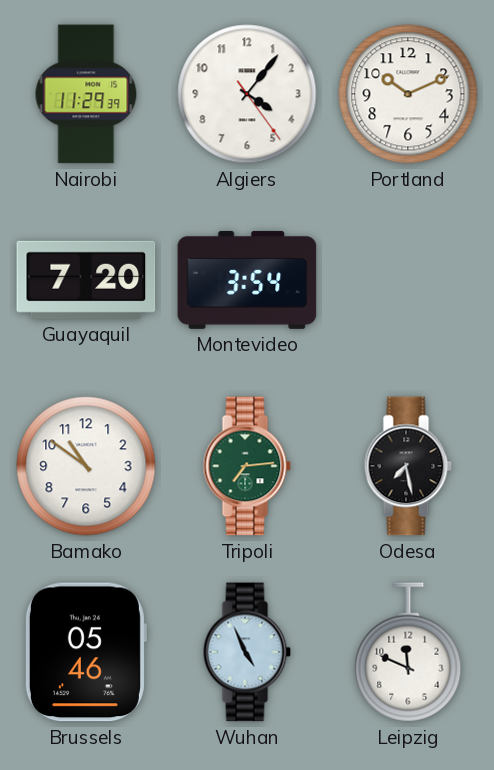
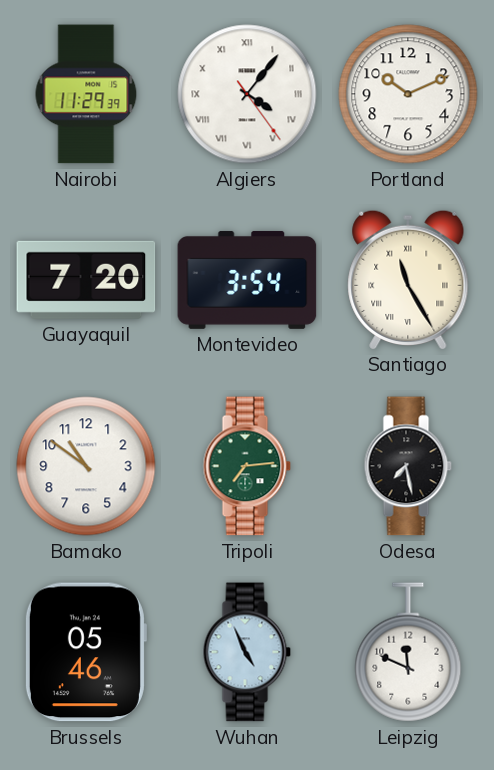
Algiers numerals: Arabic -> Roman (247, 94)
Santiago: none -> 11:25 (408, 279)
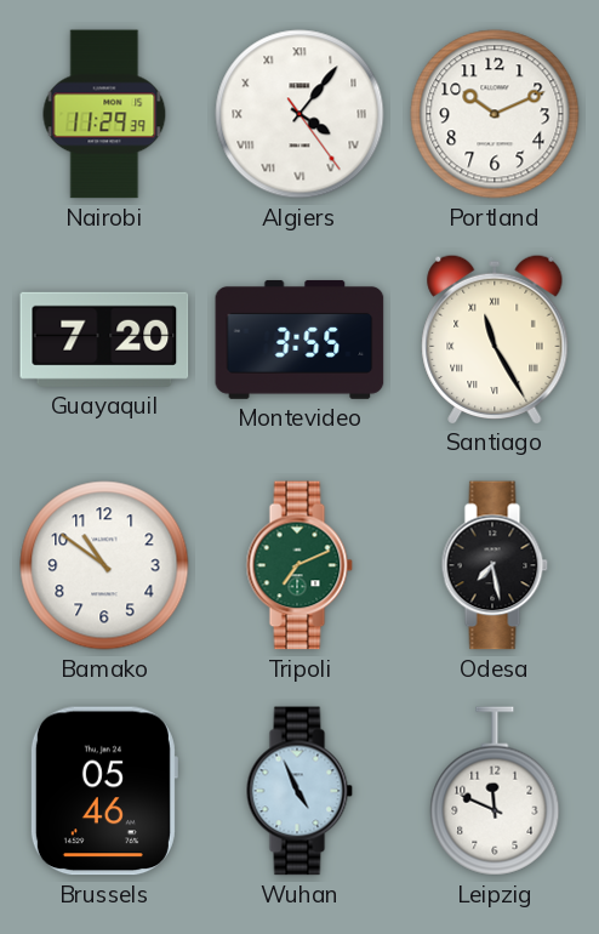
Montevideo: 3:54 -> 3:55 (299, 340)
Tripoli: 7:14 -> 7:11 (299, 565)
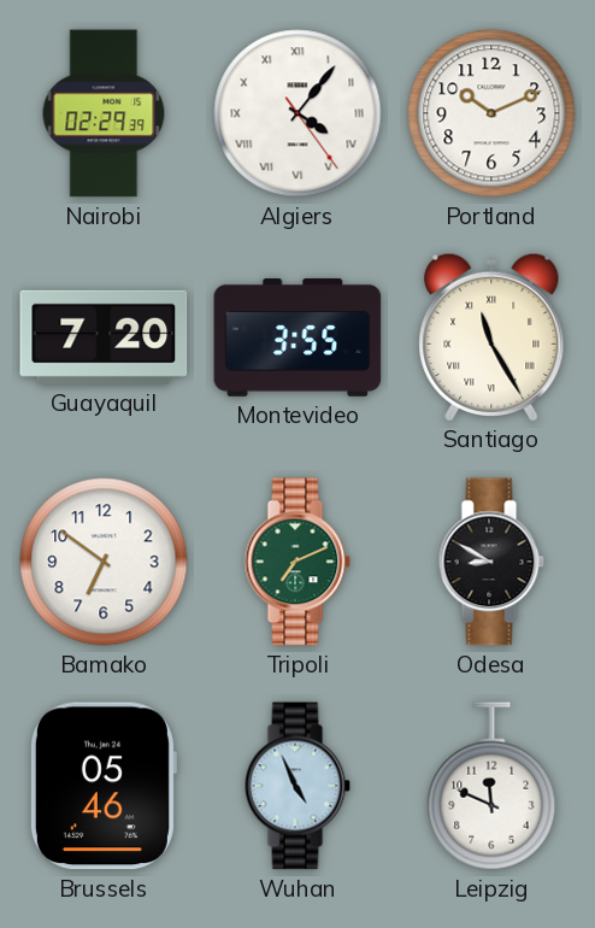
Nairobi: 11:29 -> 02:29 (104, 113)
Bamako: 10:51 -> 6:51 (104, 562)
Odesa: 7:28 -> 8:50 (491, 562)
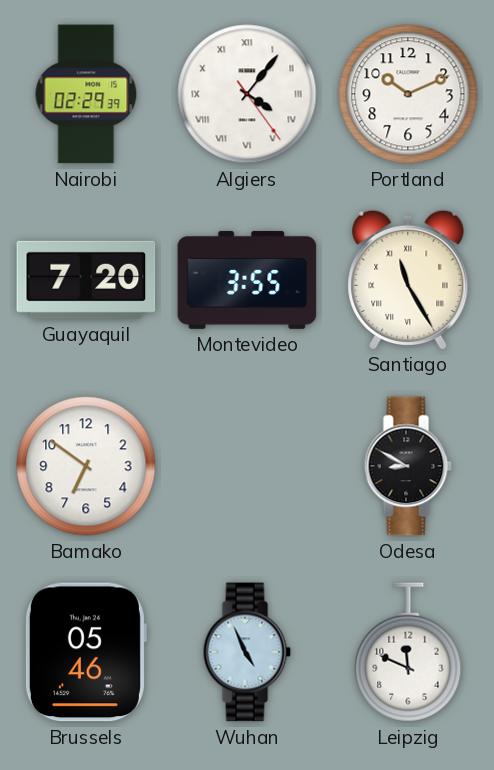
Tripoli: 7:11 -> none (297, 562)
